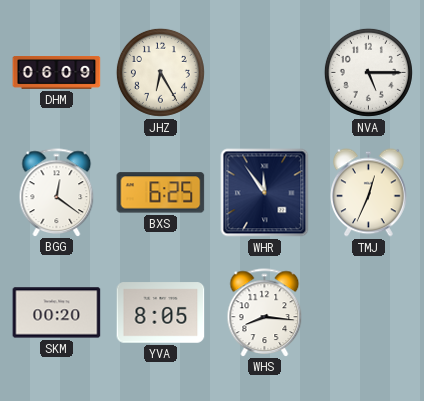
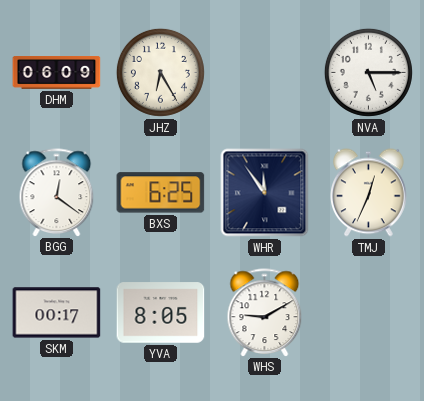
SKM: 00:20 -> 00:17 (57, 313)
WHS: 8:16 -> 9:10 (265, 312)
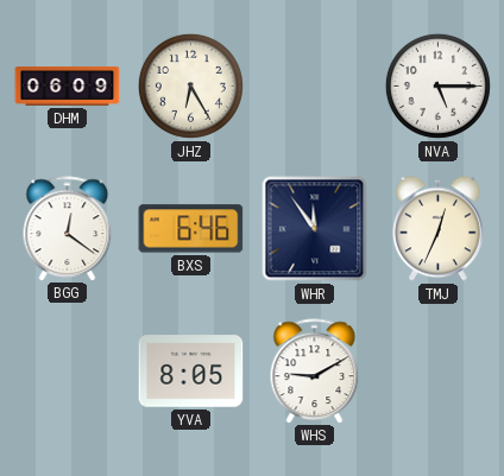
BXS: 6:25 -> 6:46 (191, 229)
SKM: 00:17 -> none (57, 313)
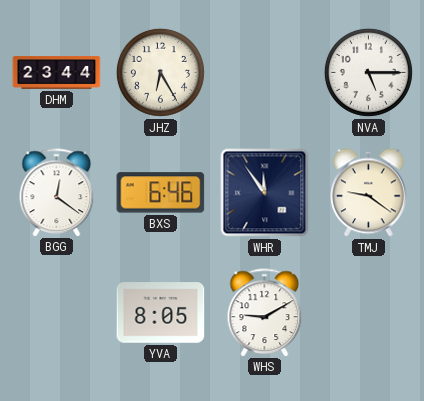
DHM: 06:09 -> 23:44 (57, 73)
TMJ: 12:34 -> 9:21 (369, 193)
